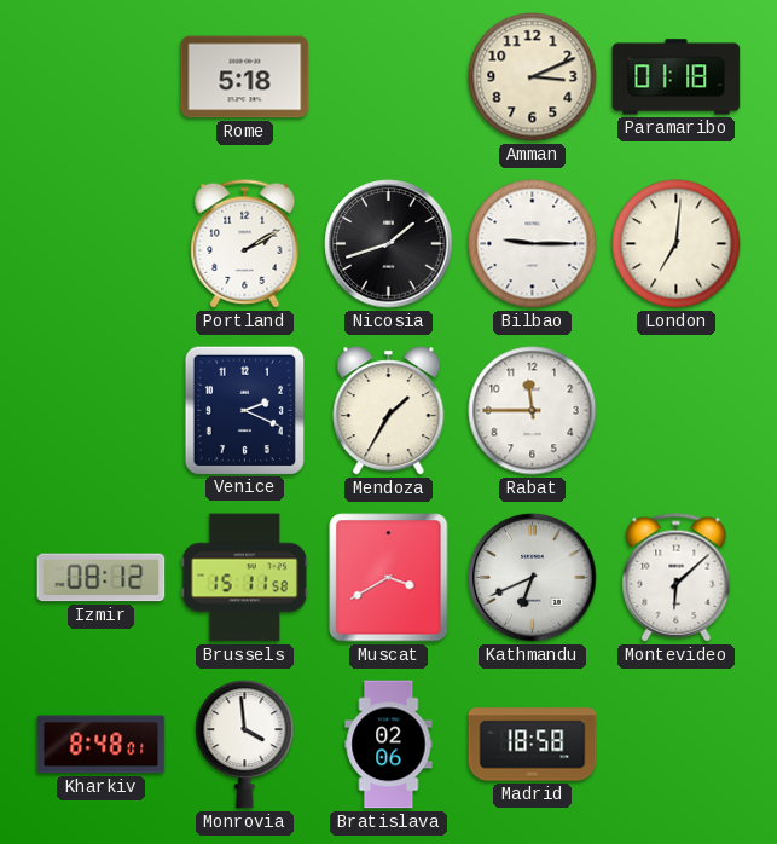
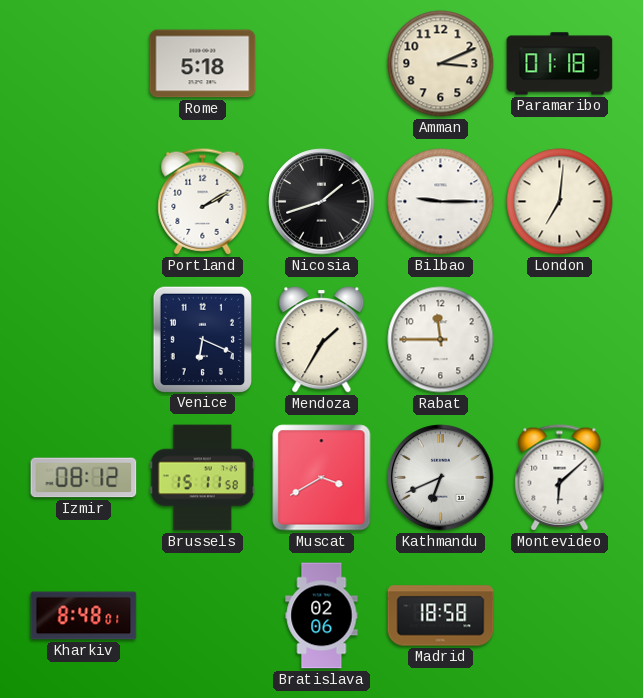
Venice: 2:19 -> 6:19 (202, 339)
Monrovia: 3:59 -> none (245, 745)
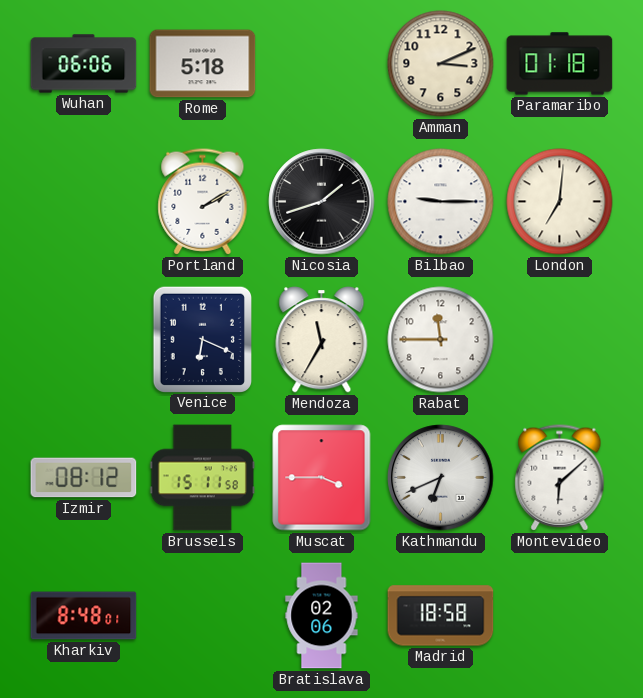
Wuhan: none -> 06:06 (84, 64)
Mendoza: 1:35 -> 11:35 (322, 340)
Muscat: 3:40 -> 3:45 (322, 478)
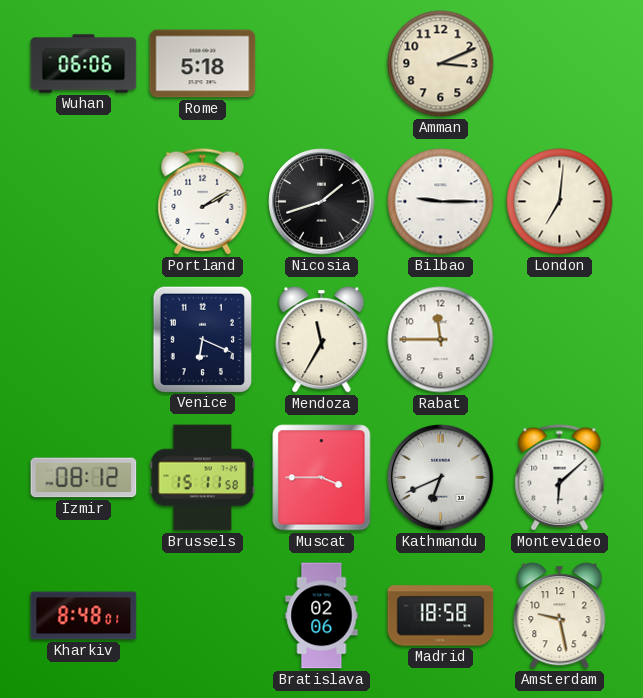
Paramaribo: 01:18 -> none (560, 64)
Amsterdam: none -> 9:28 (560, 616)
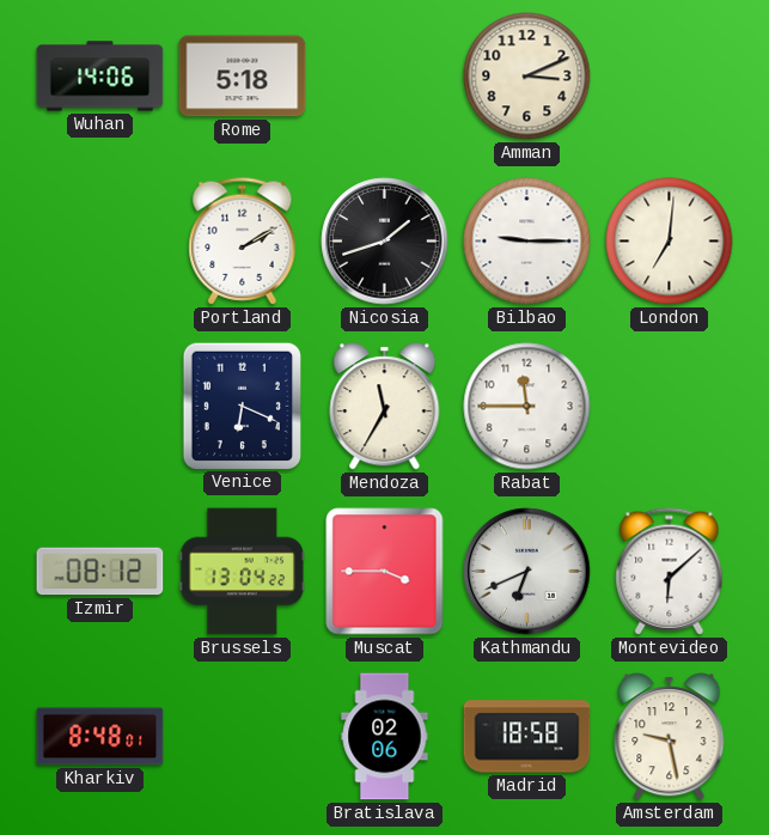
Wuhan: 06:06 -> 14:06 (100, 77)
Brussels: 15:11 -> 13:04 (242, 572)
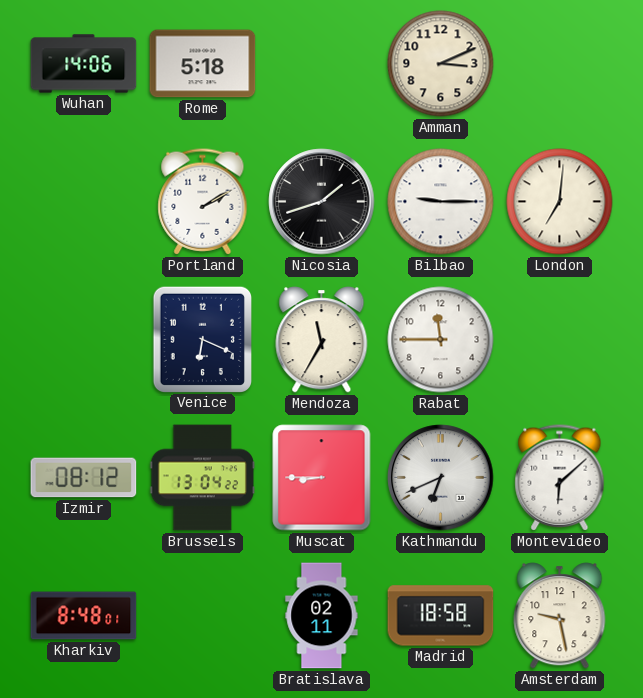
Muscat: 3:45 -> 8:45 (322, 478)
Bratislava: 02:06 -> 02:11 (322, 616)
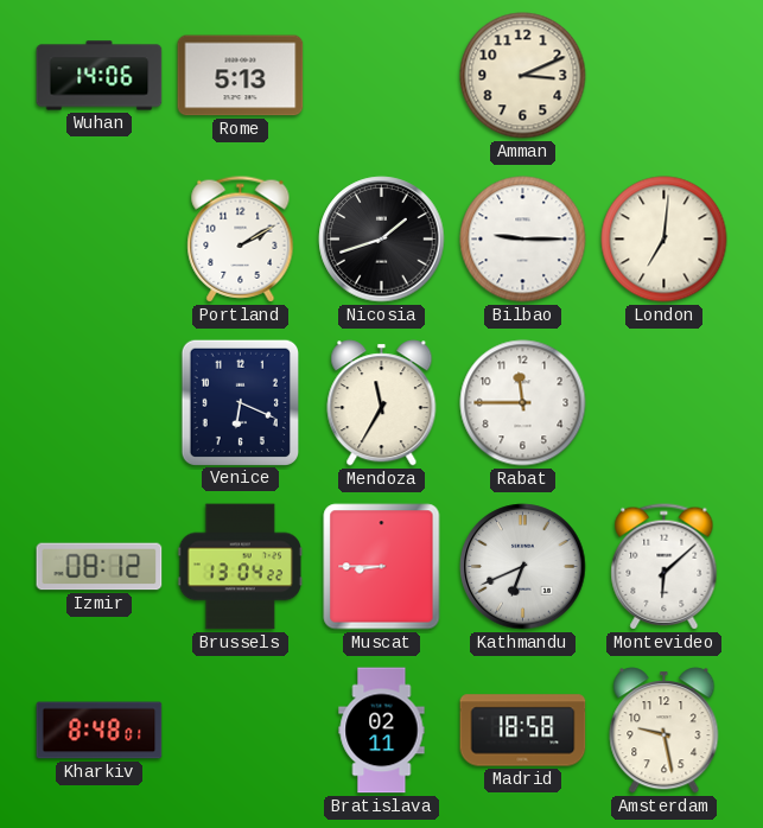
Rome: 5:18 -> 5:13 (241, 76)
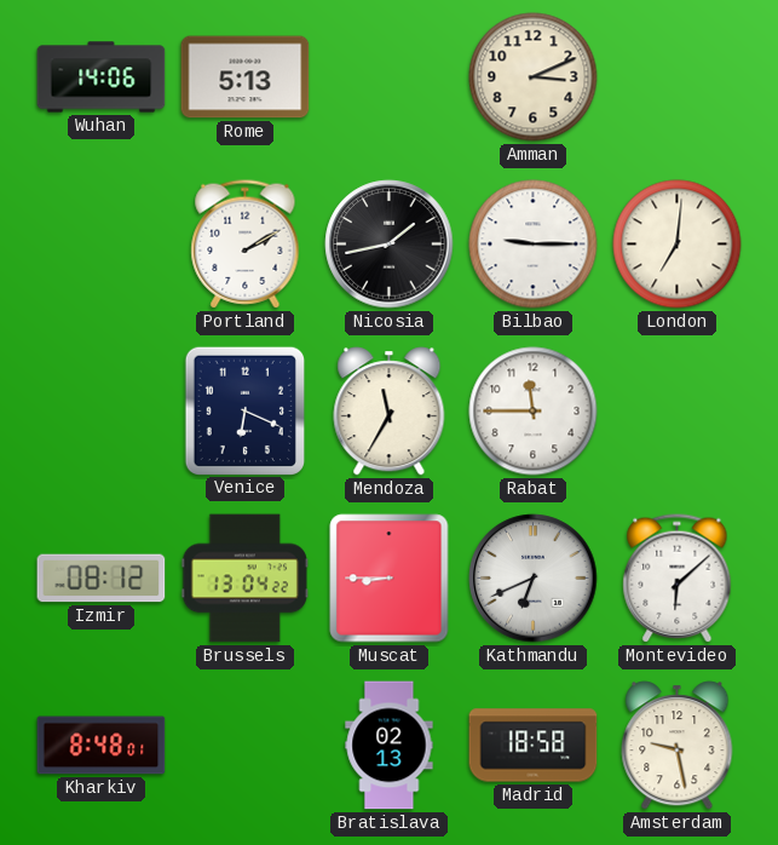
Nicosia: 1:42 -> 1:43 (390, 245)
Bratislava: 02:11 -> 02:13 (390, 746)
